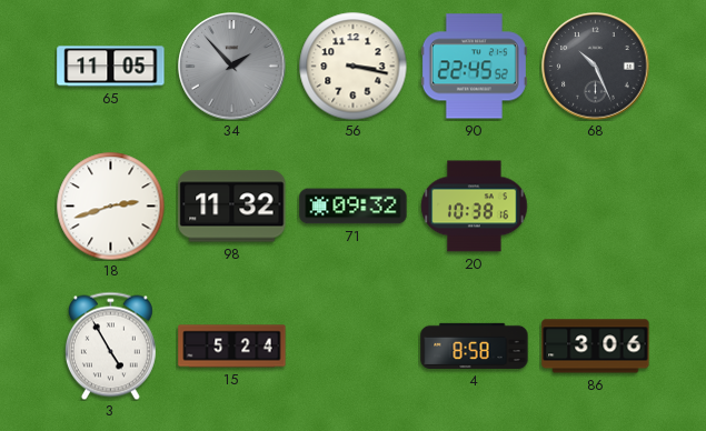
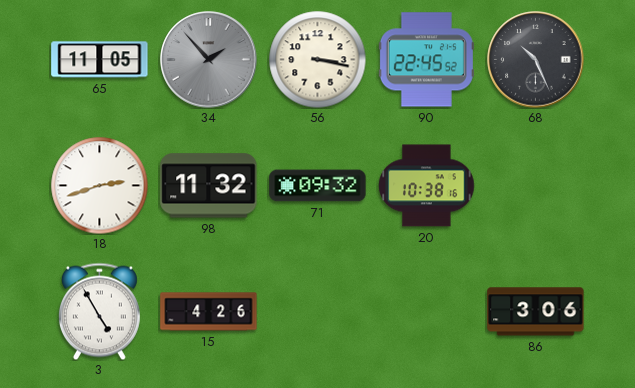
15: 5:24 -> 4:26 (209, 312)
4: 8:58 -> none (475, 345)
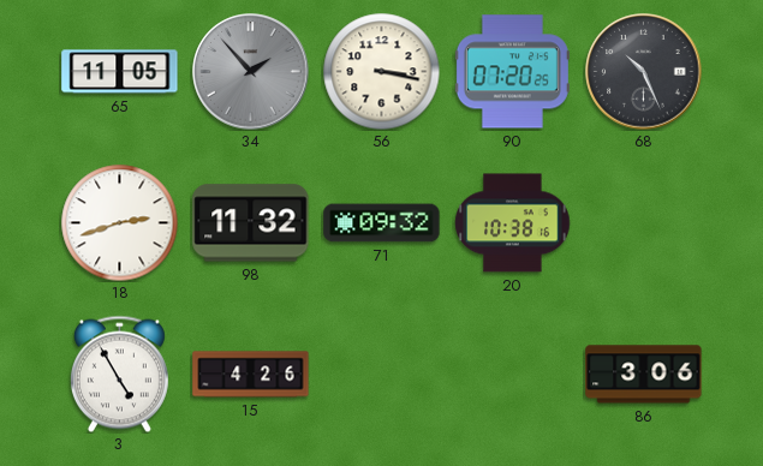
90: 22:45 -> 07:20 (512, 72)
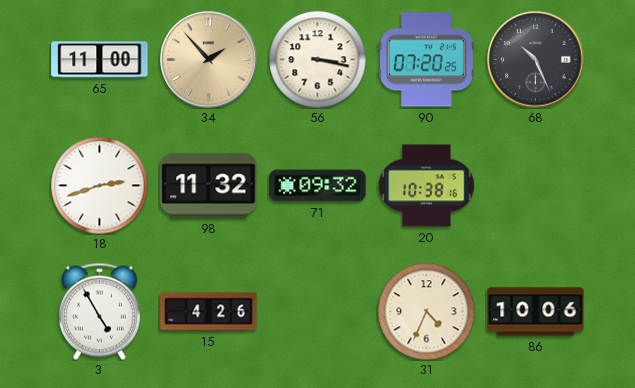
65: 11:05 -> 11:00 (100, 60)
34 dial: grey -> champagne (209, 60)
31: none -> 4:34 (426, 311)
86: 3:06 -> 10:06 (536, 312)
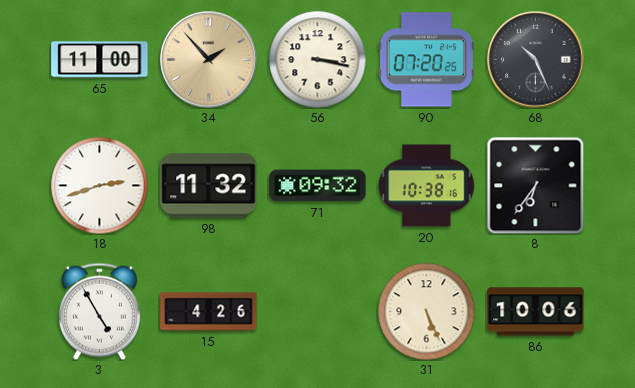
8: none -> 6:36 (535, 185)
31: 4:34 -> 5:26 (426, 311)
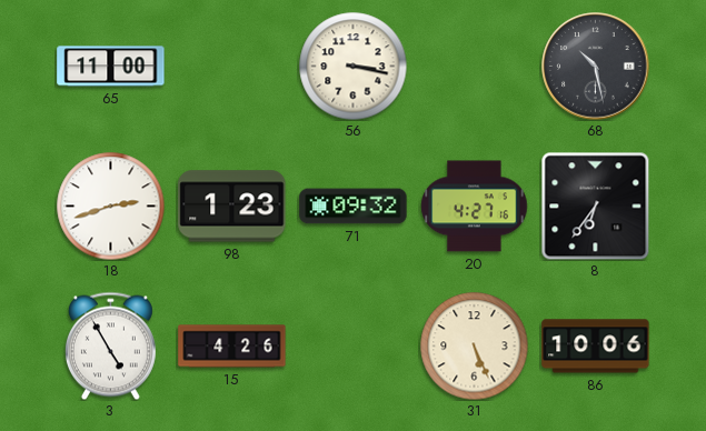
34: 1:53 -> none (209, 60)
90: 07:20 -> none (426, 60)
68: 10:26 -> 10:28 (596, 67)
98: 11:32 -> 1:23 (232, 207)
20: 10:38 -> 4:27 (475, 207)
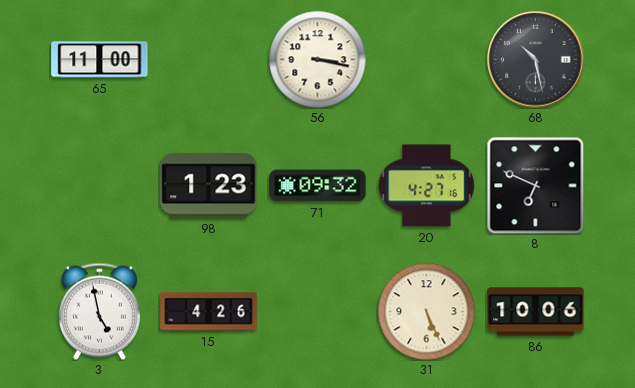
18: 2:42 -> none (110, 206)
8: 6:36 -> 6:49 (535, 185)
3: 4:55 -> 4:58 (99, 311)
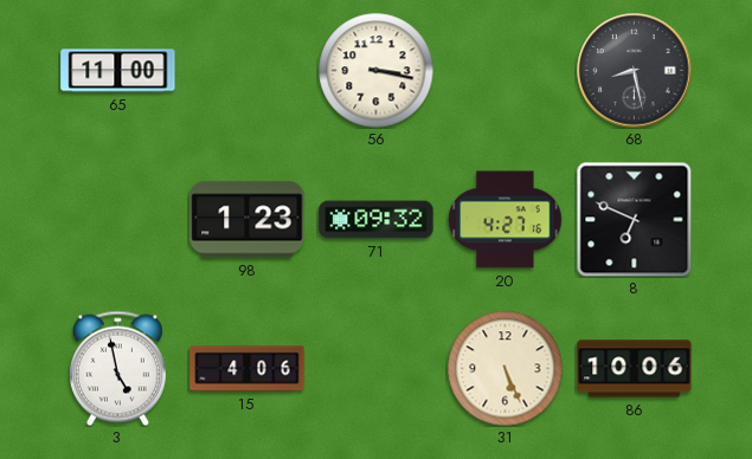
68: 10:28 -> 8:28 (635, 71)
15: 4:26 -> 4:06 (248, 369)
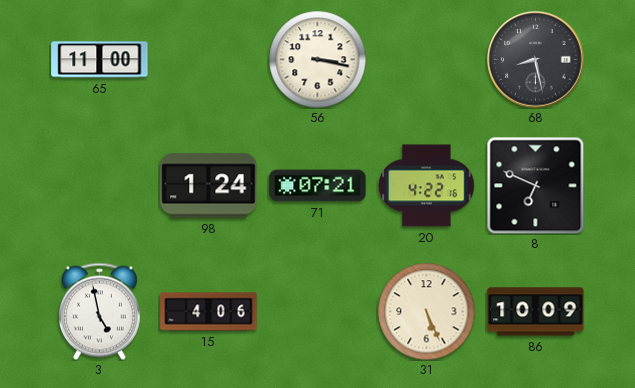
98: 1:23 -> 1:24 (209, 186)
71: 09:32 -> 07:21 (318, 186)
20: 4:27 -> 4:22 (427, 186)
86: 10:06 -> 10:09 (536, 312)
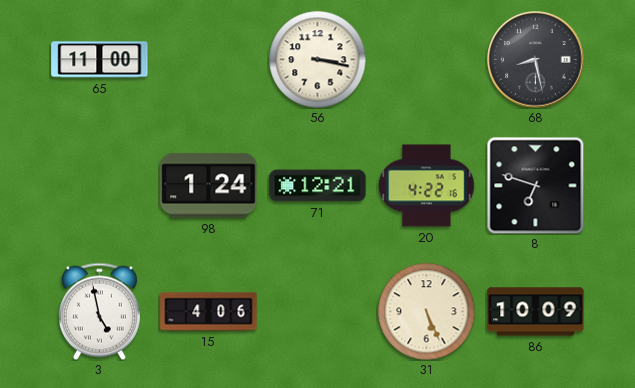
71: 07:21 -> 12:21 (318, 186)
8: 6:49 -> 6:48 (535, 185)
